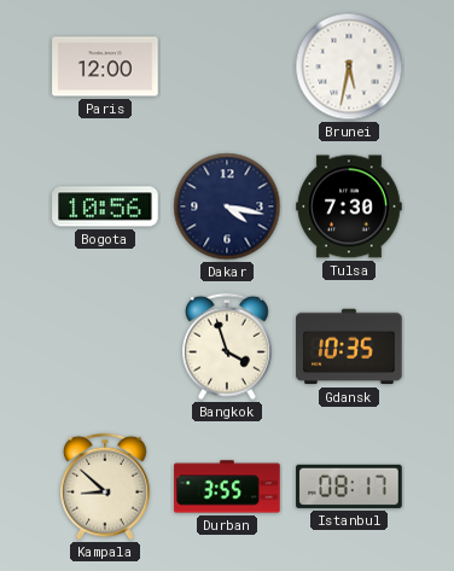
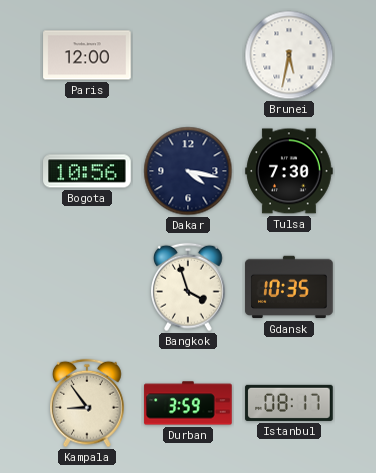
Kampala: 8:52 -> 8:54 (88, 403)
Durban: 3:55 -> 3:59 (188, 403)
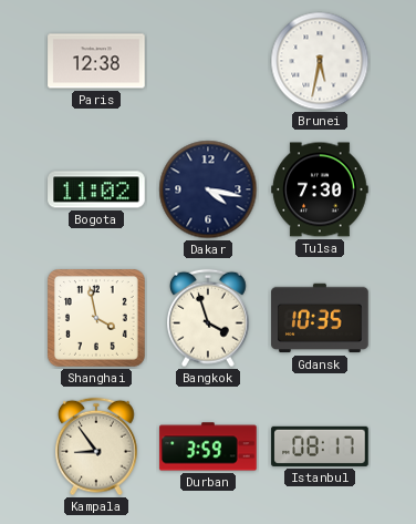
Paris: 12:00 -> 12:38 (96, 61)
Bogota: 10:56 -> 11:02 (96, 189)
Shanghai: none -> 3:58 (97, 319)
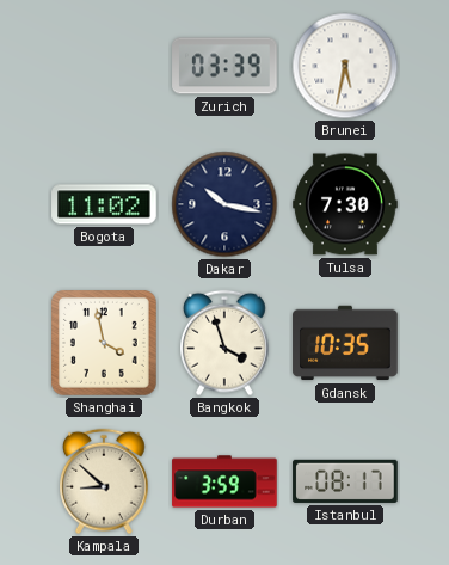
Paris: 12:38 -> none (96, 61)
Zurich: none -> 03:39 (224, 66)
Dakar: 4:17 -> 10:17 (224, 204)
Kampala: 8:54 -> 8:52 (105, 481)
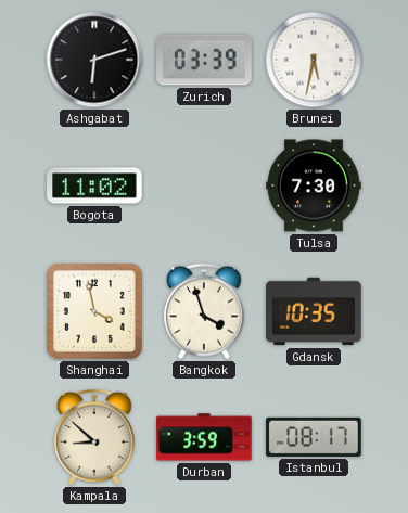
Ashgabat: none -> 6:12 (94, 60)
Dakar: 10:17 -> none (224, 204)
